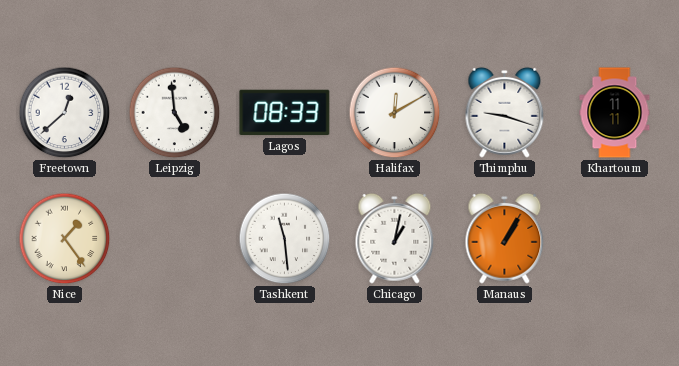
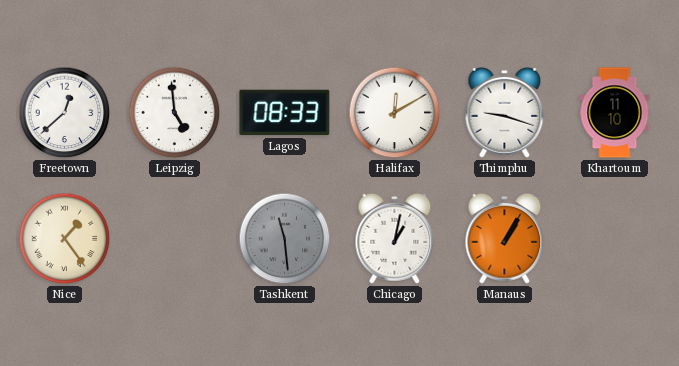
Khartoum: 11:11 -> 11:10 (615, 113)
Tashkent dial: white -> grey (285, 239)
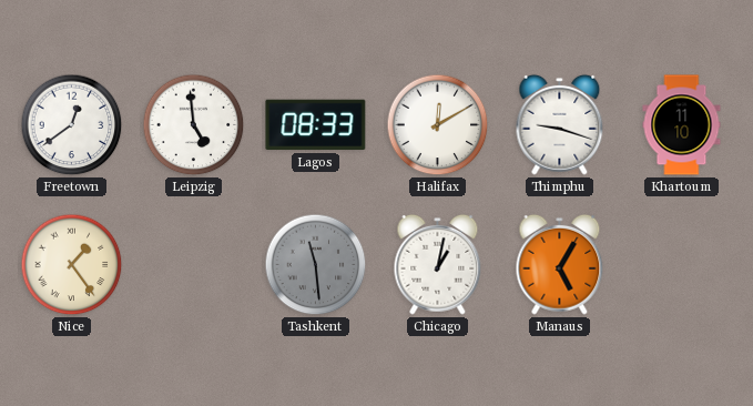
Freetown: 12:38 -> 12:39 (72, 125)
Manaus: 1:05 -> 5:05 (560, 264)
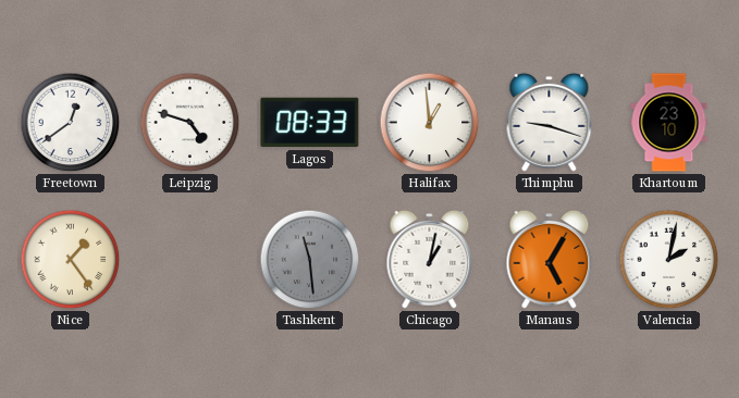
Leipzig: 4:59 -> 4:48 (190, 123)
Halifax: 12:10 -> 12:59 (430, 123)
Khartoum: 11:10 -> 23:10 (669, 123)
Valencia: none -> 2:02 (669, 260)
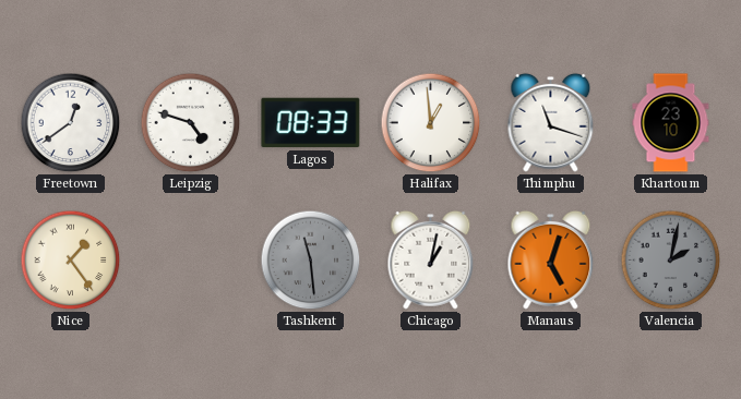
Thimphu: 9:18 -> 11:18 (551, 122)
Manaus: 5:05 -> 5:03 (551, 259)
Valencia dial: white -> grey (671, 261)
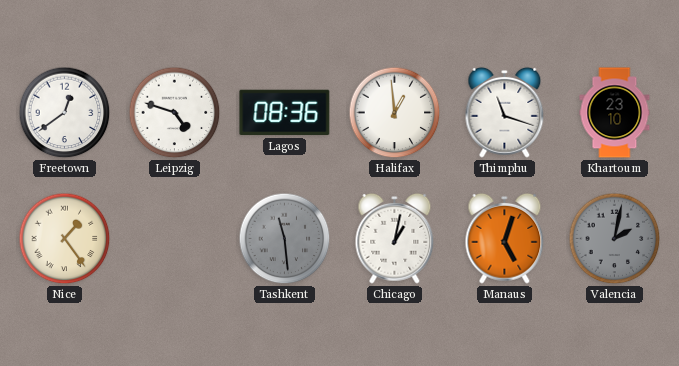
Lagos: 08:33 -> 08:36 (285, 113)
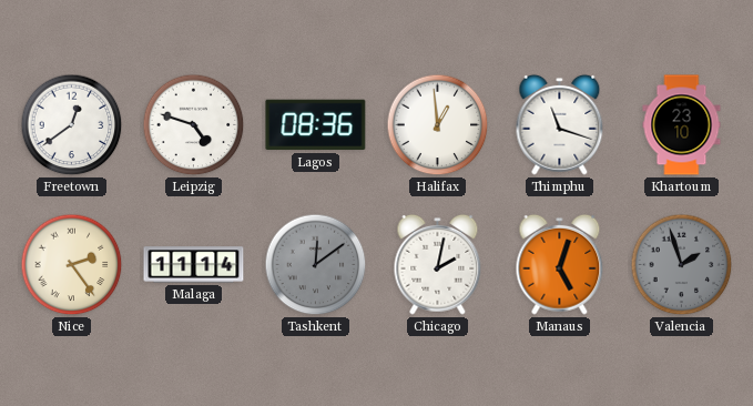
Nice: 1:24 -> 2:24 (72, 265)
Malaga: none -> 11:14 (194, 265)
Tashkent: 11:29 -> 12:09 (316, 265)
Chicago: 1:02 -> 2:02 (438, 264)
Valencia: 2:02 -> 1:57 (682, 265)
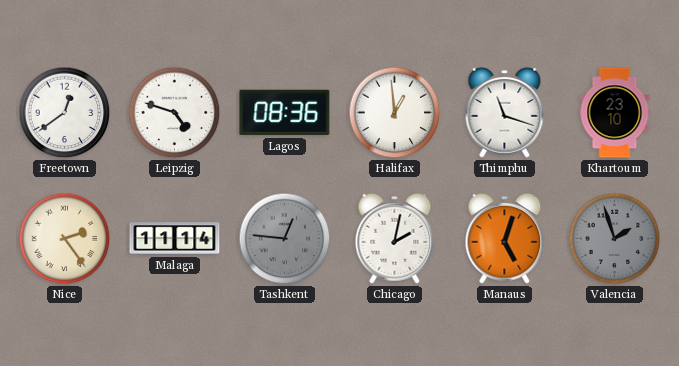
Tashkent: 12:09 -> 12:46 (285, 239)
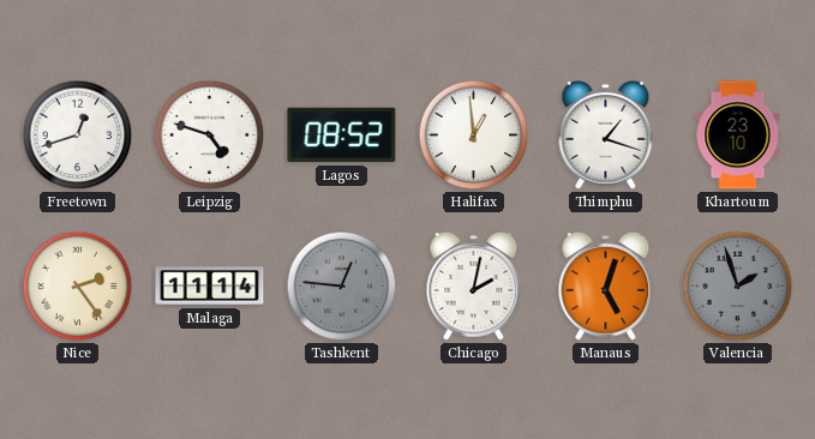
Freetown: 12:39 -> 12:42 (78, 136)
Lagos: 08:36 -> 08:52 (342, 136)
Thimphu: 11:18 -> 1:18 (606, 134)
